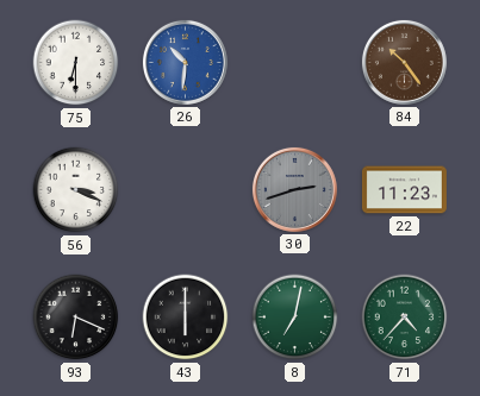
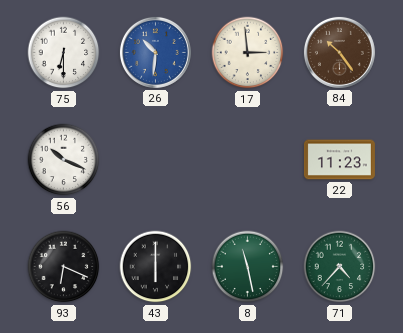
17: none -> 2:59 (248, 53)
56: 3:19 -> 10:19 (64, 160)
30: 2:42 -> none (294, 189)
8: 7:02 -> 11:28 (248, 267)
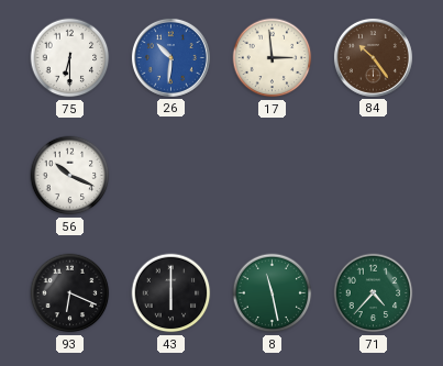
22: 11:23 -> none (339, 160)
